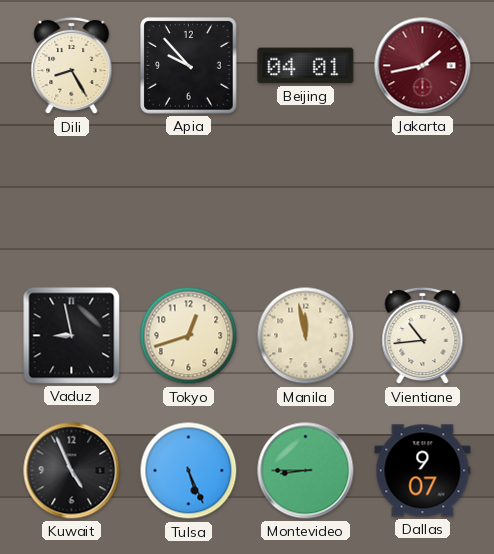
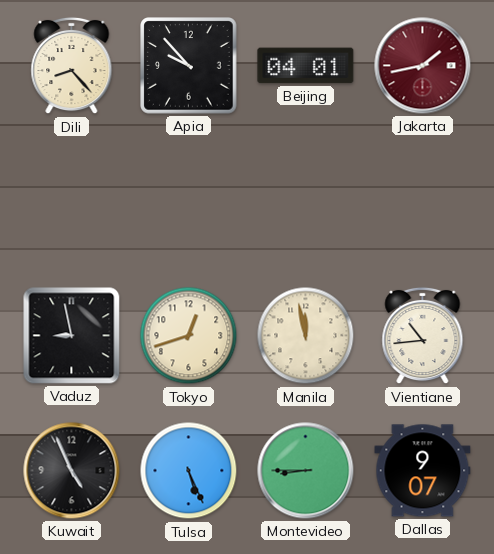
Dili: 8:25 -> 8:23 (72, 66)
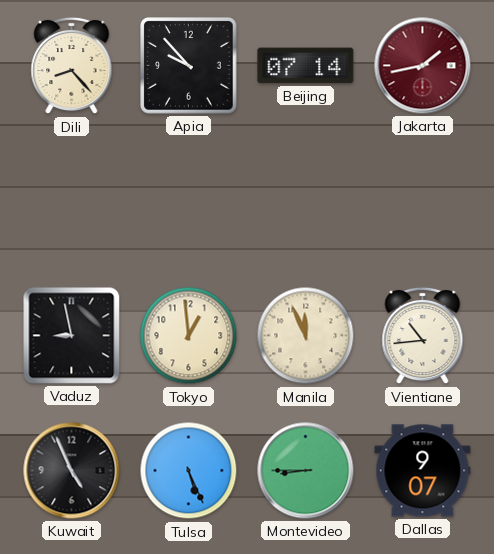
Beijing: 04:01 -> 07:14 (306, 66)
Tokyo: 12:42 -> 12:59 (189, 336)
Manila: 11:58 -> 11:56 (306, 336)
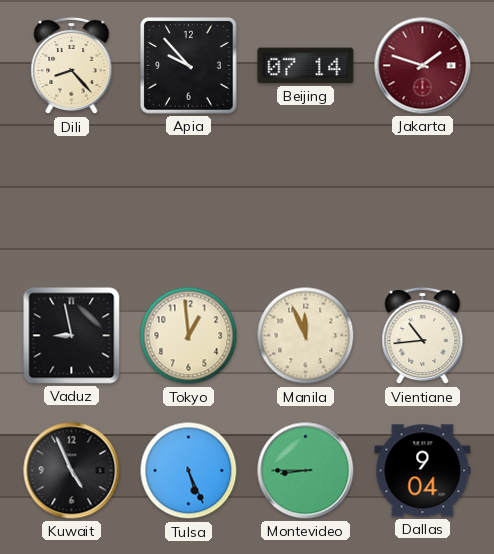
Jakarta: 1:43 -> 1:48 (423, 66)
Dallas: 9:07 -> 9:04 (423, 471)
